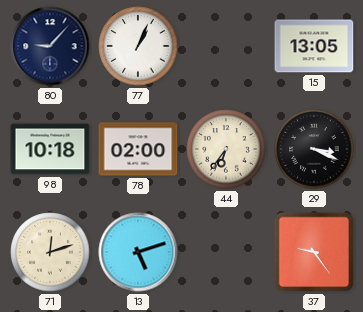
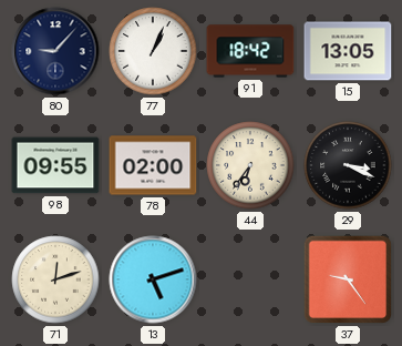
91: none -> 18:42 (250, 51)
98: 10:18 -> 09:55 (55, 165)
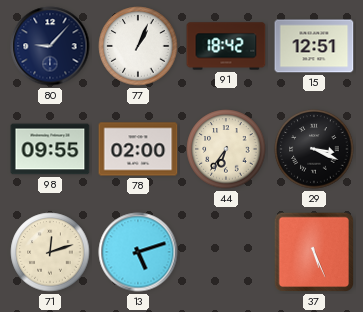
15: 13:05 -> 12:51 (314, 46)
37: 9:24 -> 5:26 (314, 252)
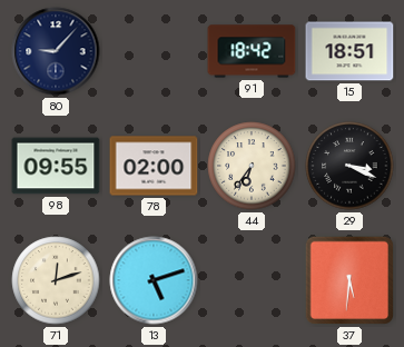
77: 1:04 -> none (138, 46)
15: 12:51 -> 18:51 (349, 51)
37: 5:26 -> 5:31 (349, 280)
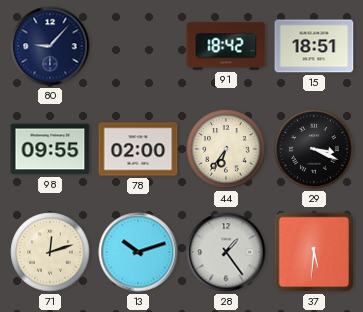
13: 5:12 -> 10:12 (138, 252)
28: none -> 1:24 (226, 252)
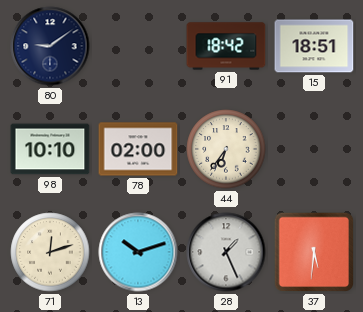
80: 9:07 -> 9:09 (50, 46)
98: 09:55 -> 10:10 (50, 149)
29: 3:19 -> none (314, 149)
28: 1:24 -> 1:26 (226, 252)
